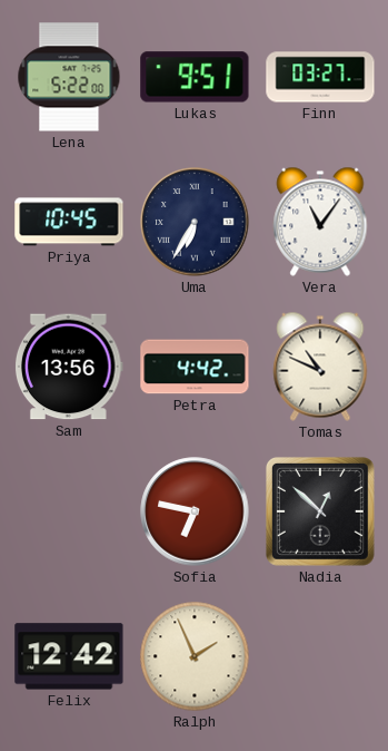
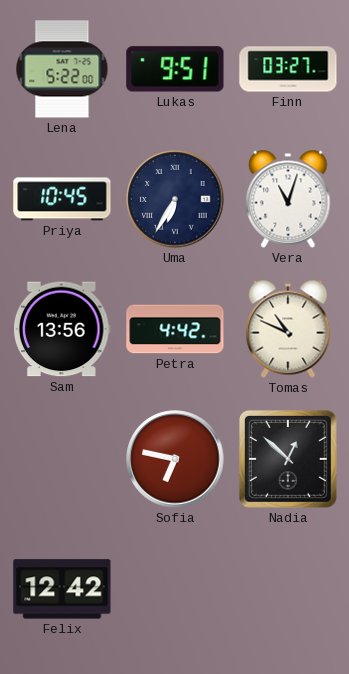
Vera: 11:06 -> 11:03 (288, 199)
Ralph: 1:56 -> none (195, 656)
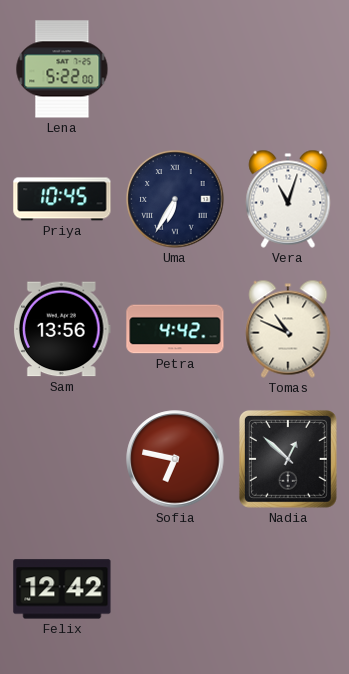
Lukas: 9:51 -> none (175, 69)
Finn: 03:27 -> none (288, 69)
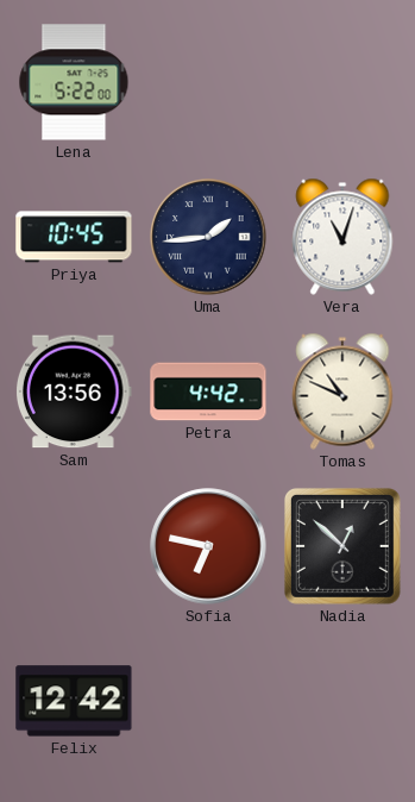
Uma: 6:35 -> 1:44 (208, 237)
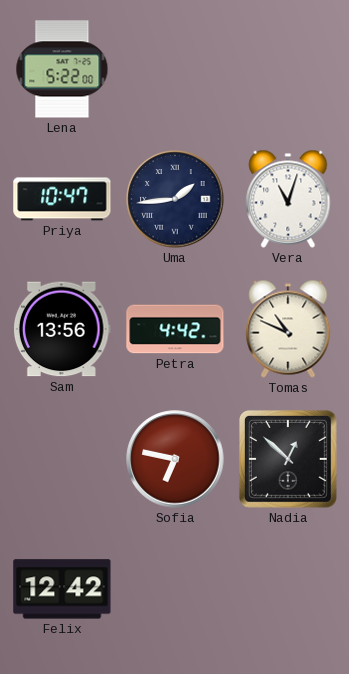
Priya: 10:45 -> 10:47 (62, 199)
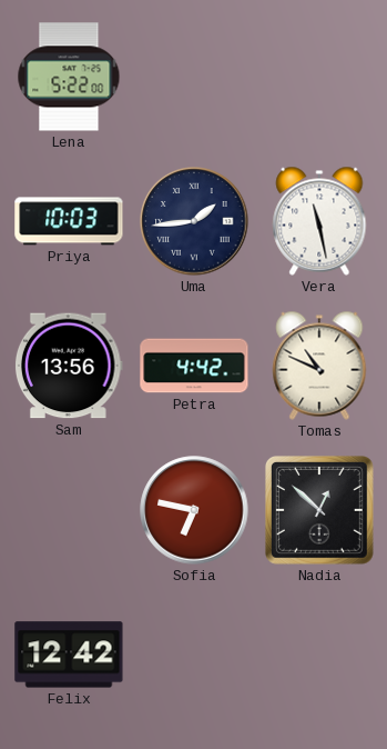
Priya: 10:47 -> 10:03 (69, 221)
Vera: 11:03 -> 11:28 (319, 221)
